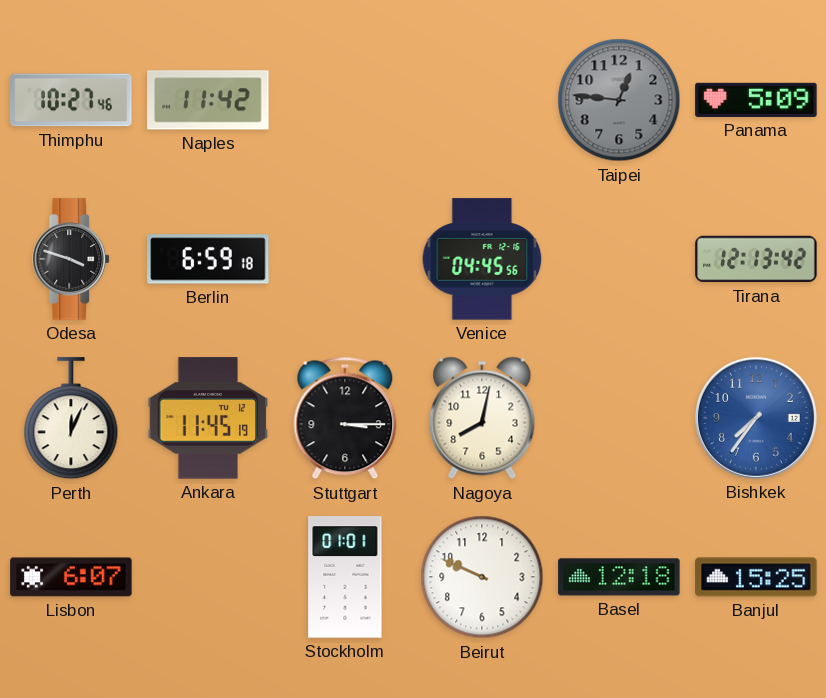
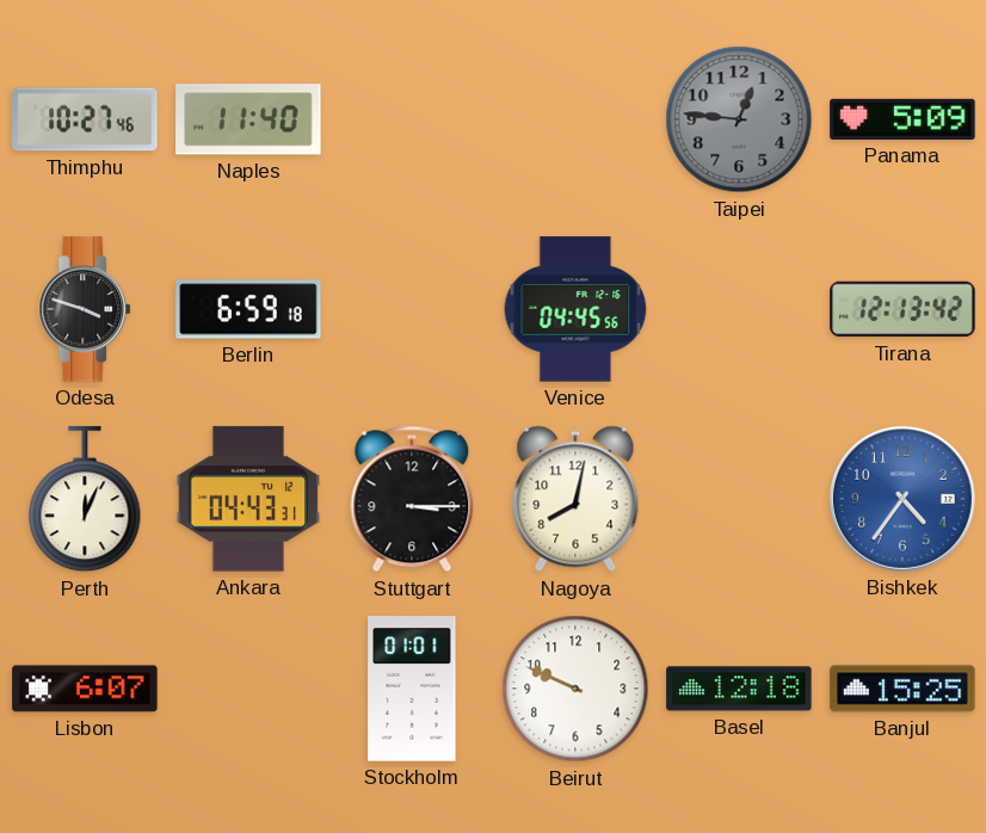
Naples: 11:42 -> 11:40 (248, 119)
Ankara: 11:45 -> 04:43 (248, 499)
Bishkek: 7:36 -> 4:36 (902, 499)
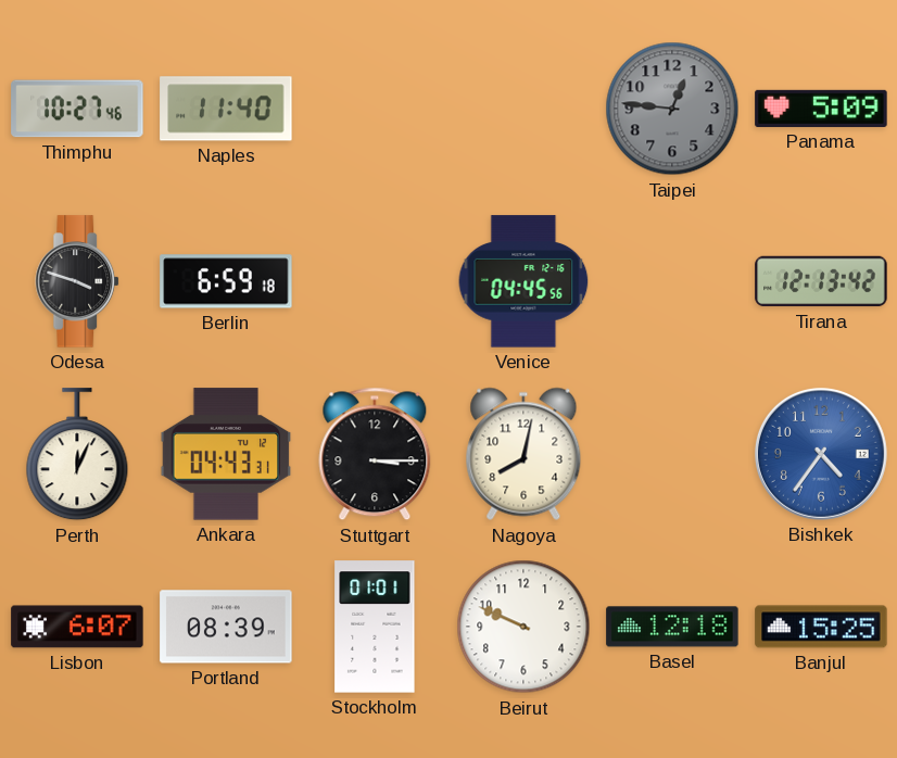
Portland: none -> 08:39 (226, 627)
